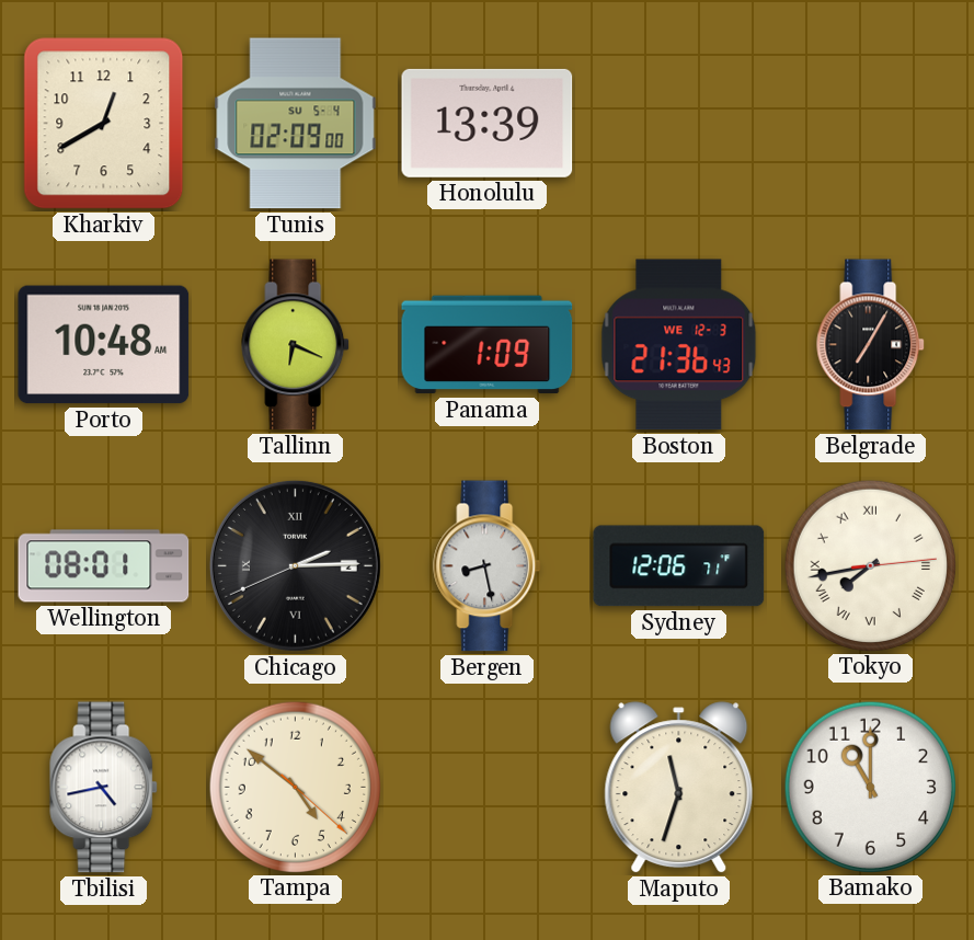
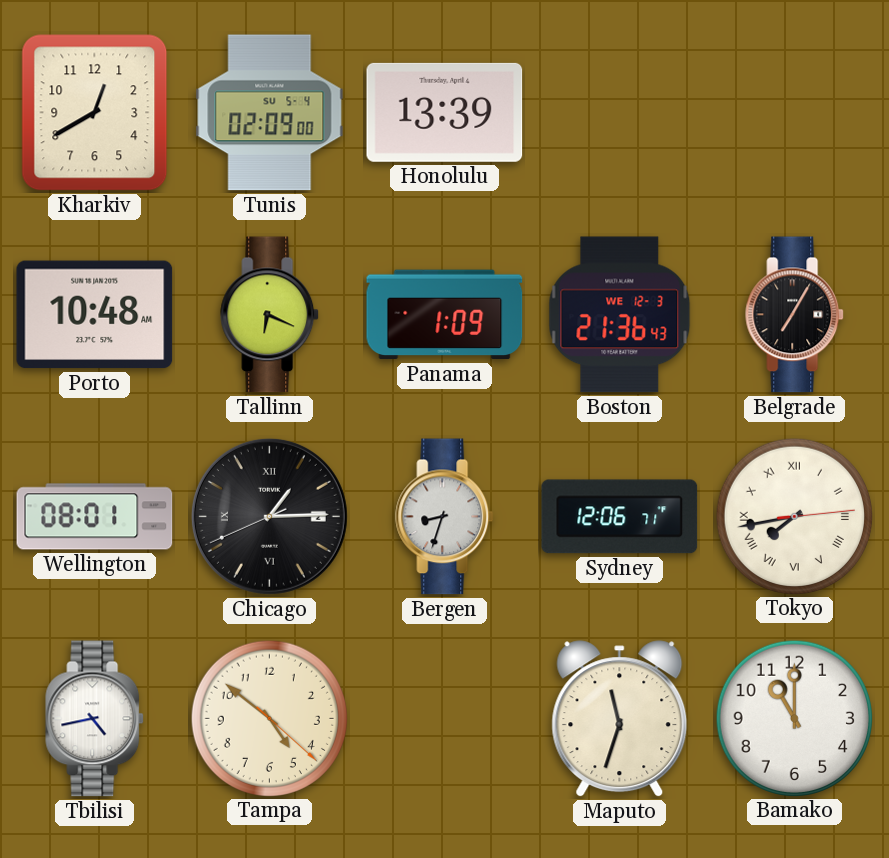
Chicago: 2:14 -> 1:14 (269, 516)
Bergen: 8:28 -> 8:33 (445, 517)
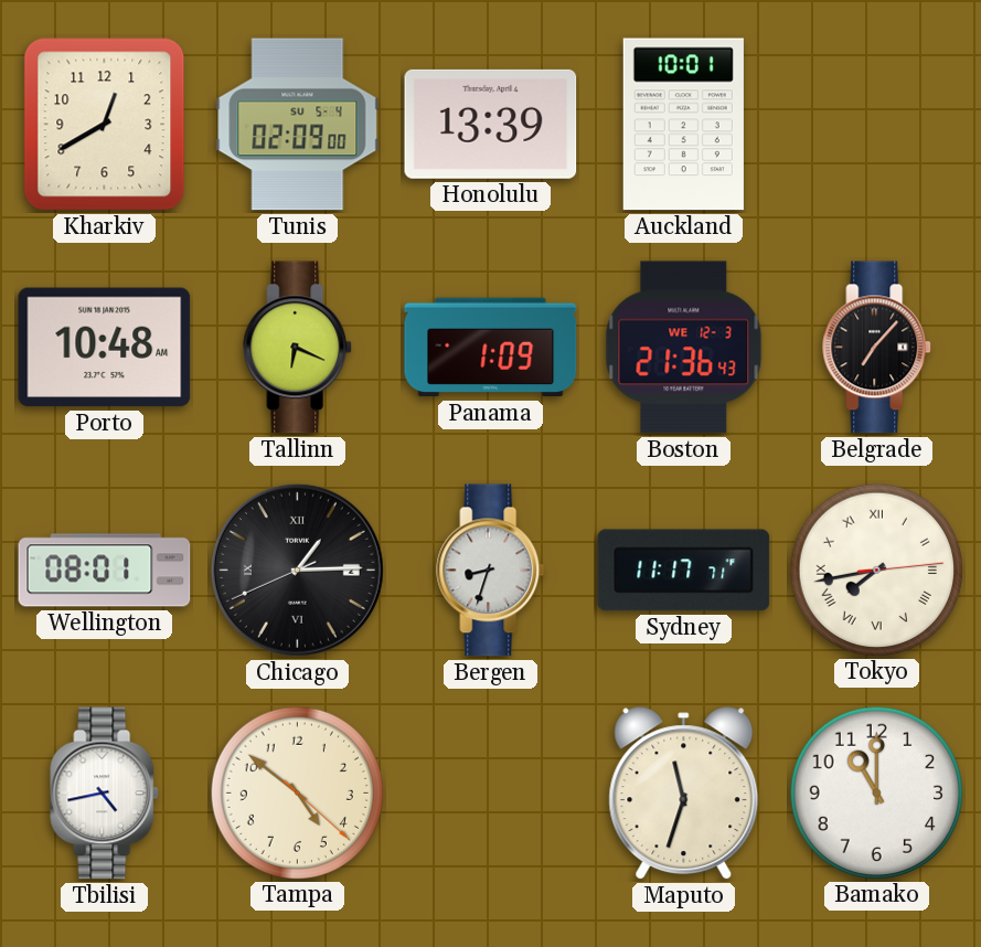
Auckland: none -> 10:01 (683, 125)
Belgrade: 7:05 -> 7:07 (877, 348)
Sydney: 12:06 -> 11:17 (684, 571)
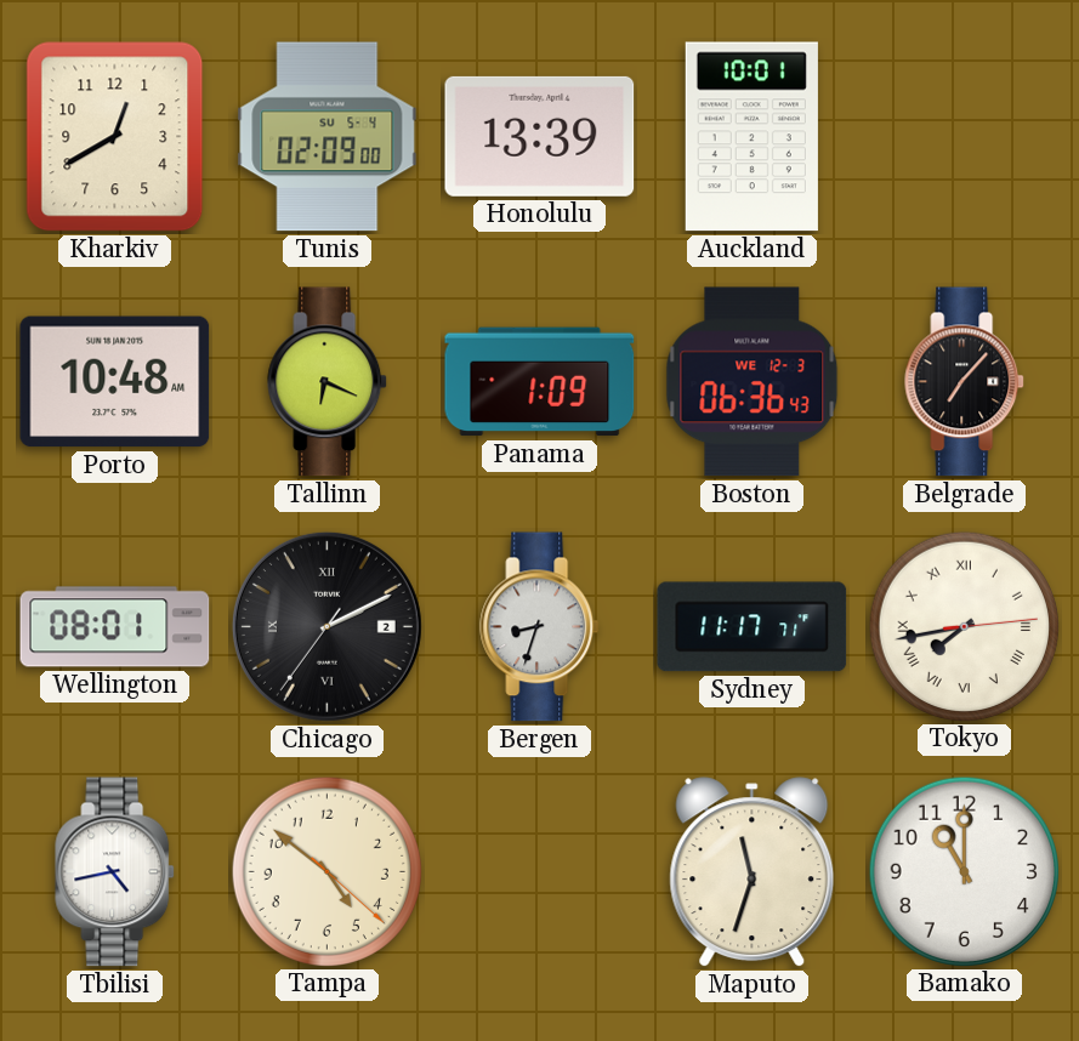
Boston: 21:36 -> 06:36 (753, 382)
Chicago: 1:14 -> 2:10 (326, 626)
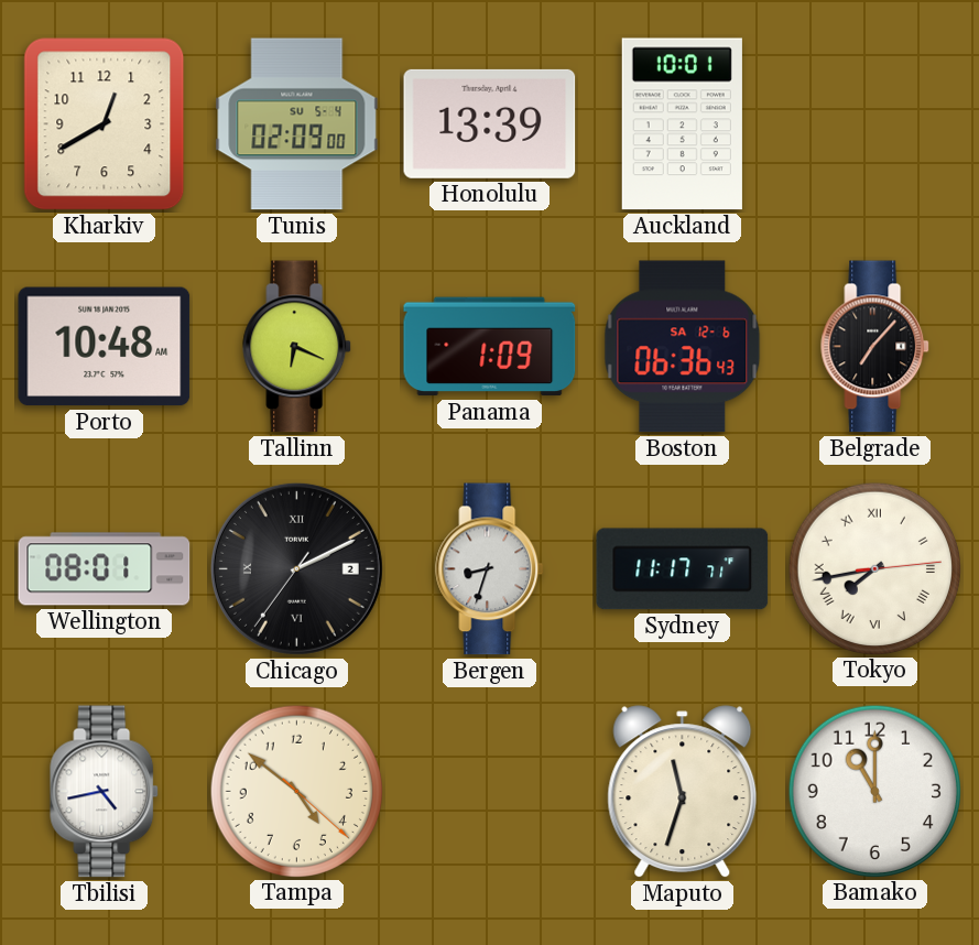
Boston date: WE 12-3 -> SA 12-6 (683, 347)
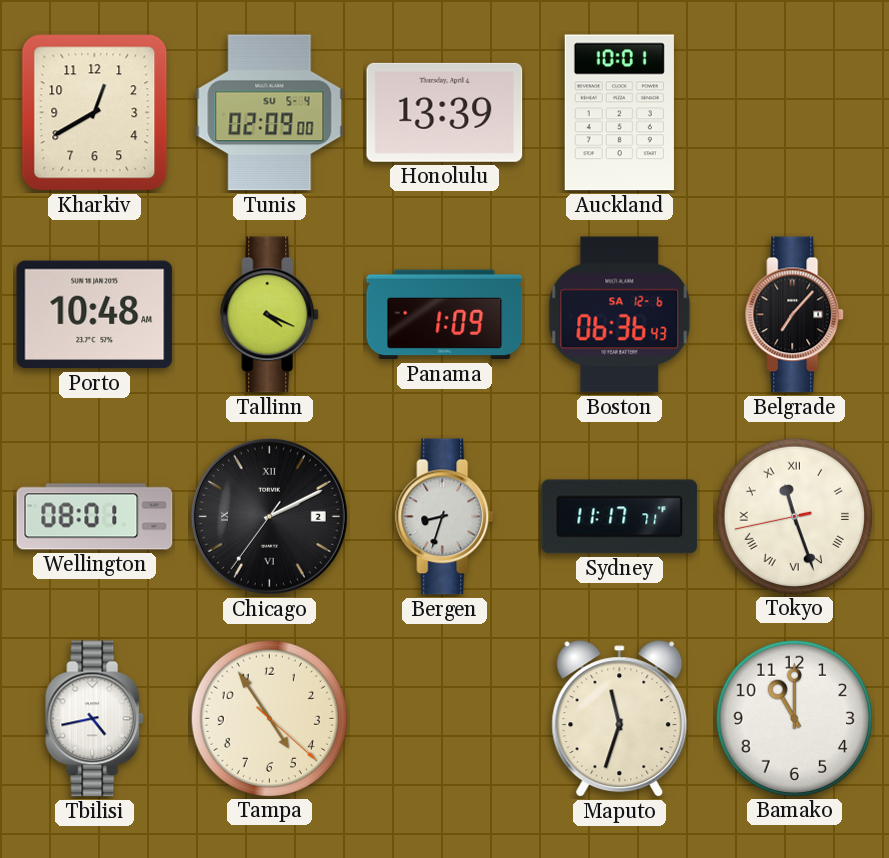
Tallinn: 6:19 -> 4:19 (270, 315)
Tokyo: 7:43 -> 11:26 (794, 516)
Tampa: 4:51 -> 4:54 (269, 718)
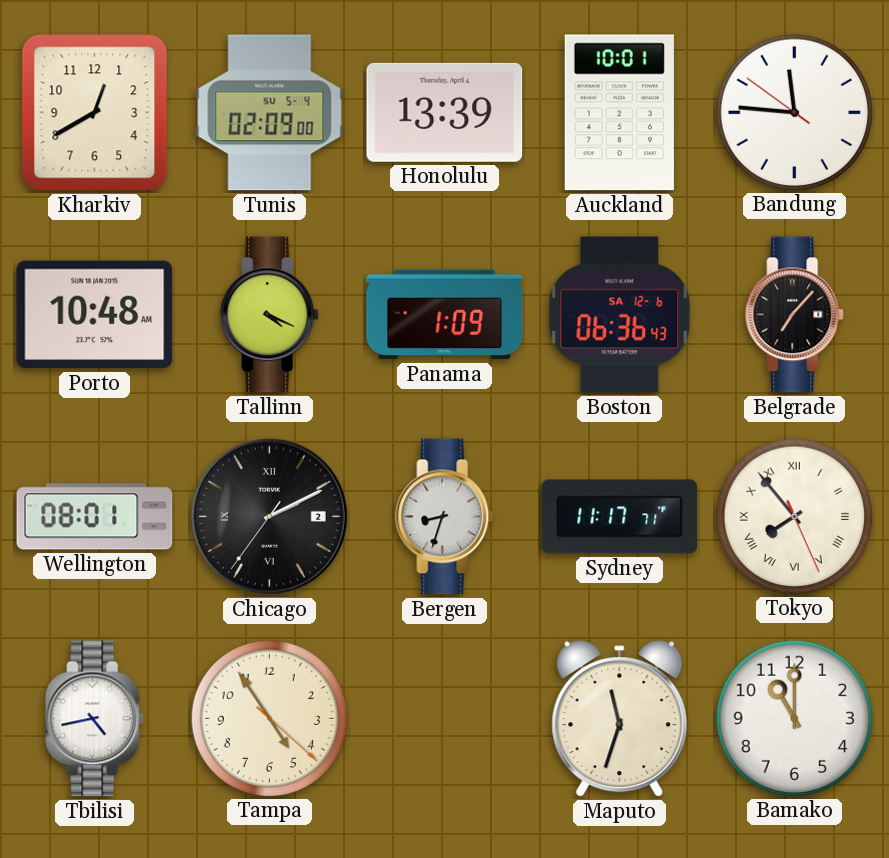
Bandung: none -> 11:45 (794, 112)
Tokyo: 11:26 -> 7:53 (794, 516)
